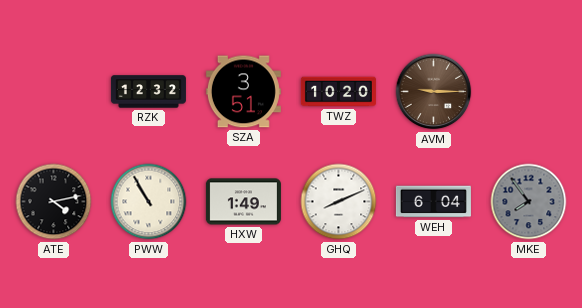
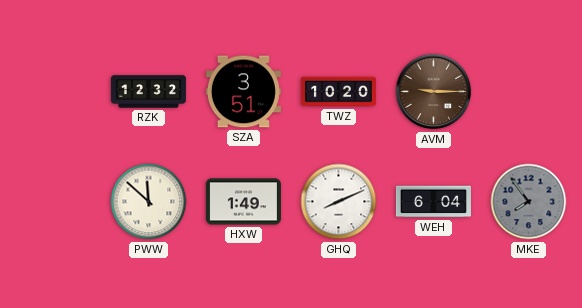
ATE: 4:13 -> none (54, 202)
PWW: 10:55 -> 11:52 (149, 202)
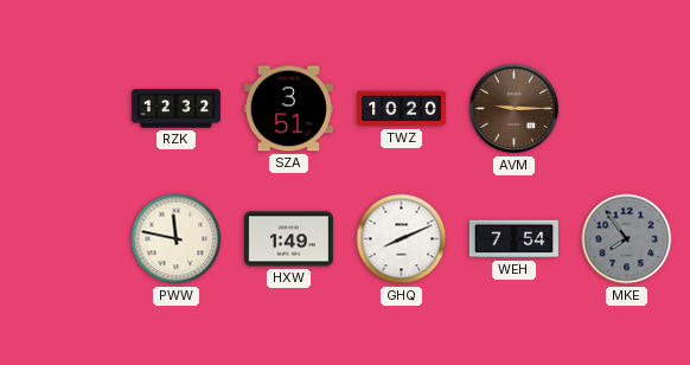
PWW: 11:52 -> 11:47 (177, 239)
WEH: 6:04 -> 7:54 (513, 239)
